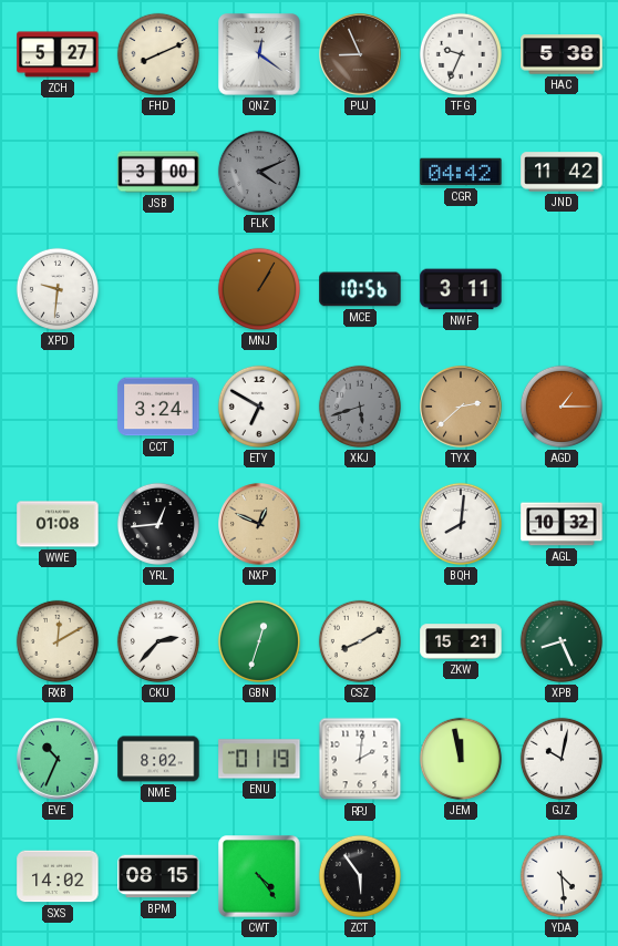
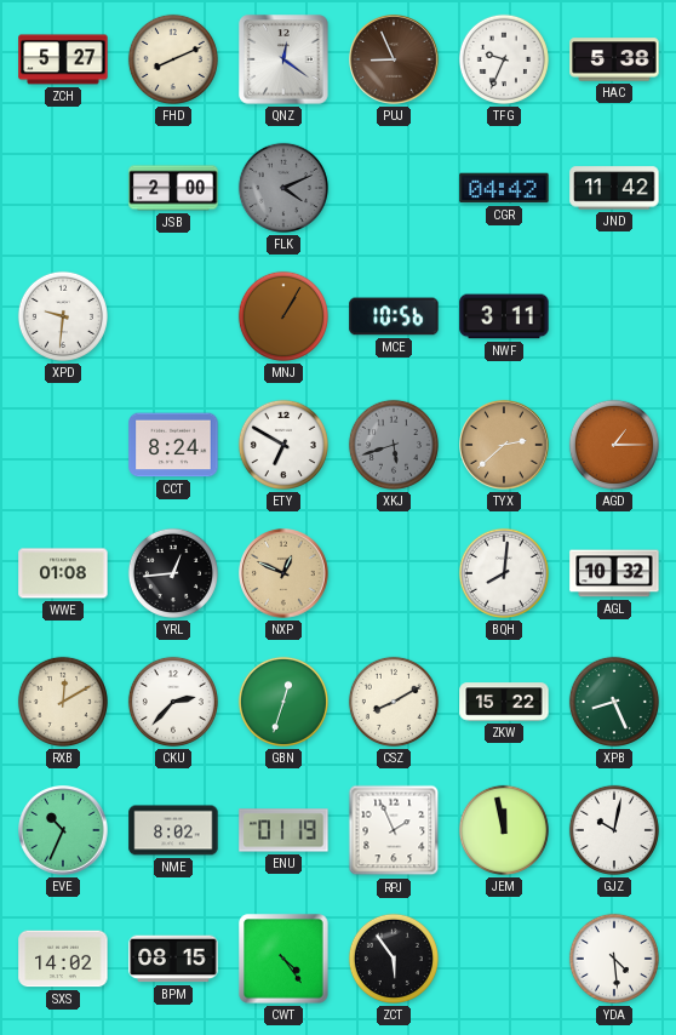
JSB: 3:00 -> 2:00 (173, 188)
CCT: 3:24 -> 8:24 (173, 445)
ZKW: 15:21 -> 15:22 (504, 702)
RPJ: 2:01 -> 1:56 (394, 830)
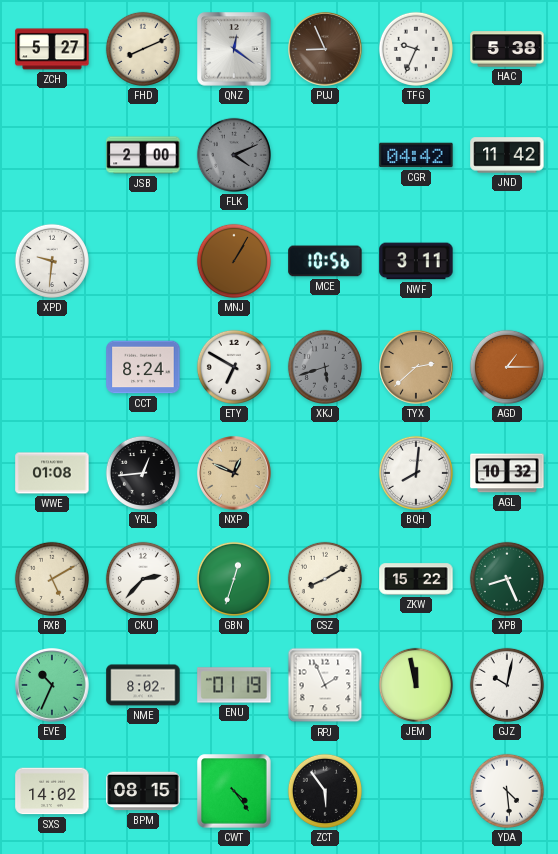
RXB: 12:10 -> 5:10 (52, 579)
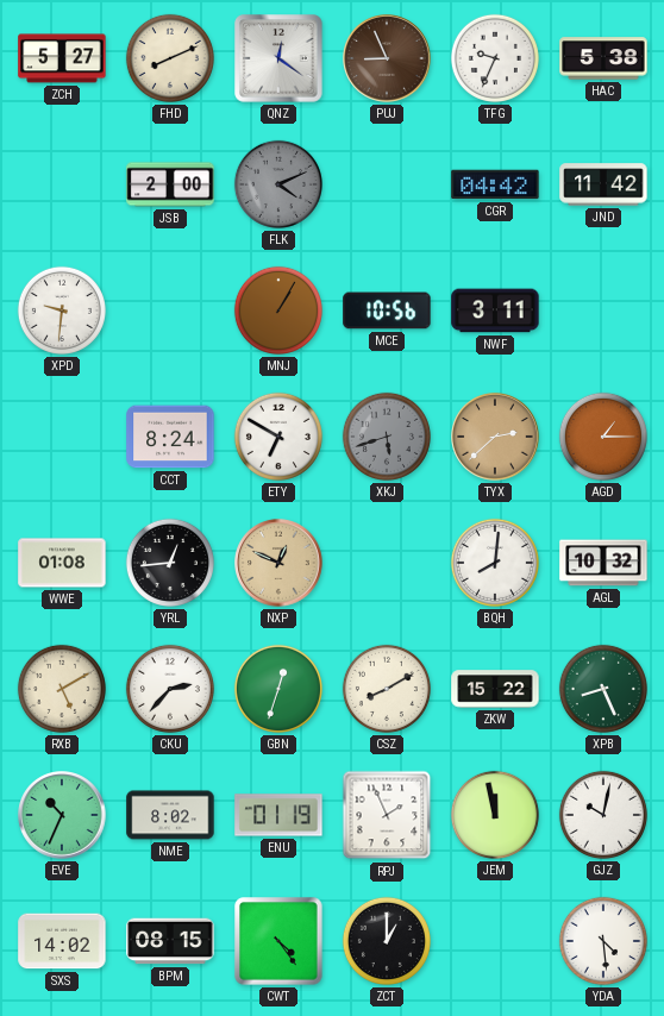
ZCT: 5:54 -> 1:00 (387, 941)
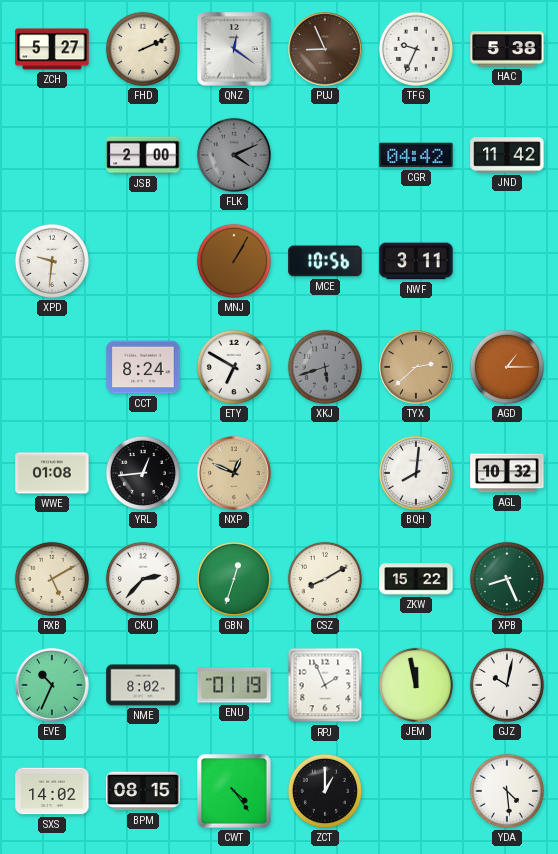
FHD: 8:11 -> 2:11 (143, 49)
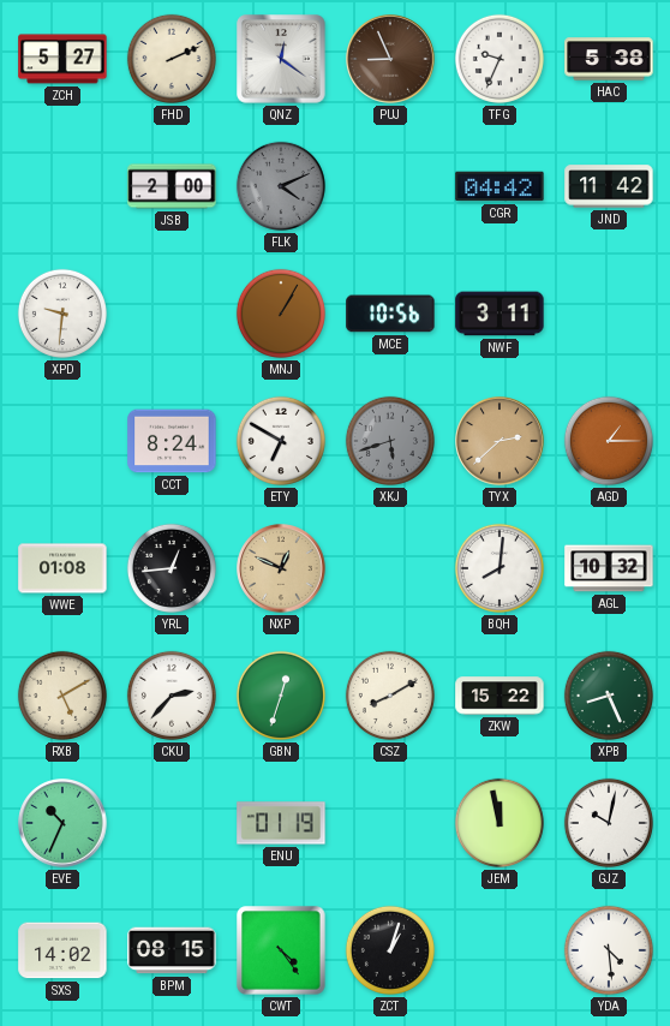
NME: 8:02 -> none (143, 685)
RPJ: 1:56 -> none (325, 685)
ZCT: 1:00 -> 1:03 (390, 950)
